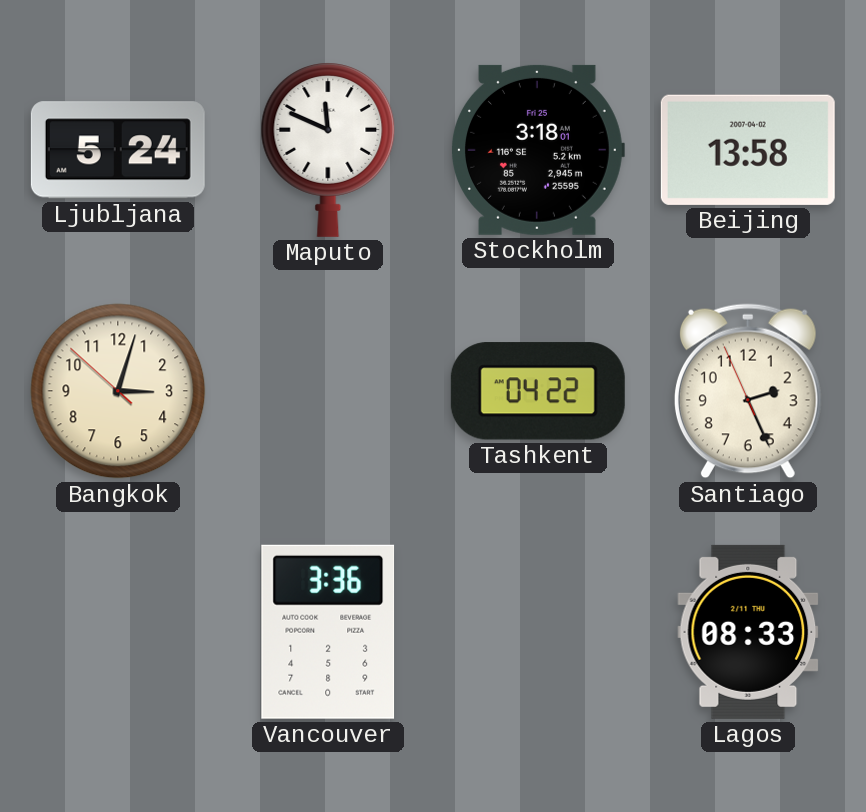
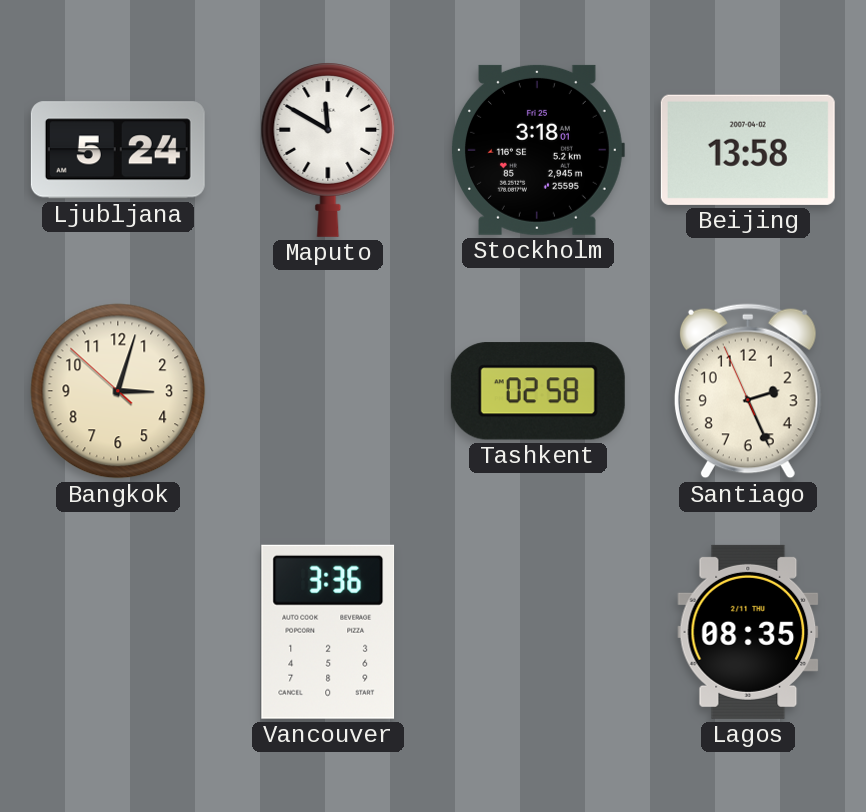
Maputo: 11:49 -> 11:50 (328, 150)
Tashkent: 04:22 -> 02:58 (538, 391)
Lagos: 08:33 -> 08:35 (748, 632)
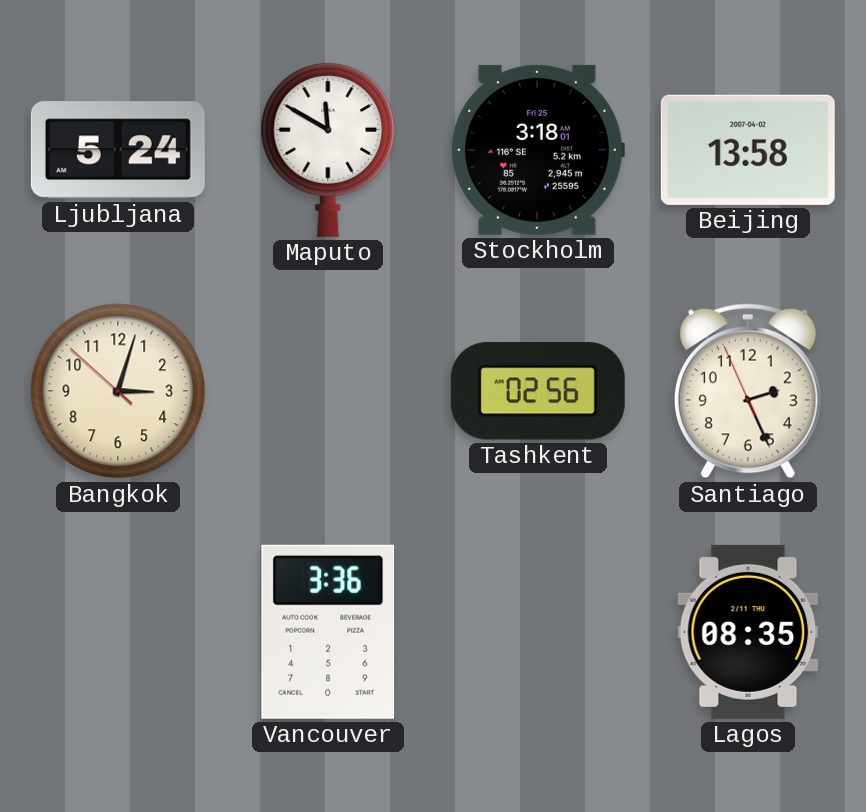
Tashkent: 02:58 -> 02:56 (538, 391)
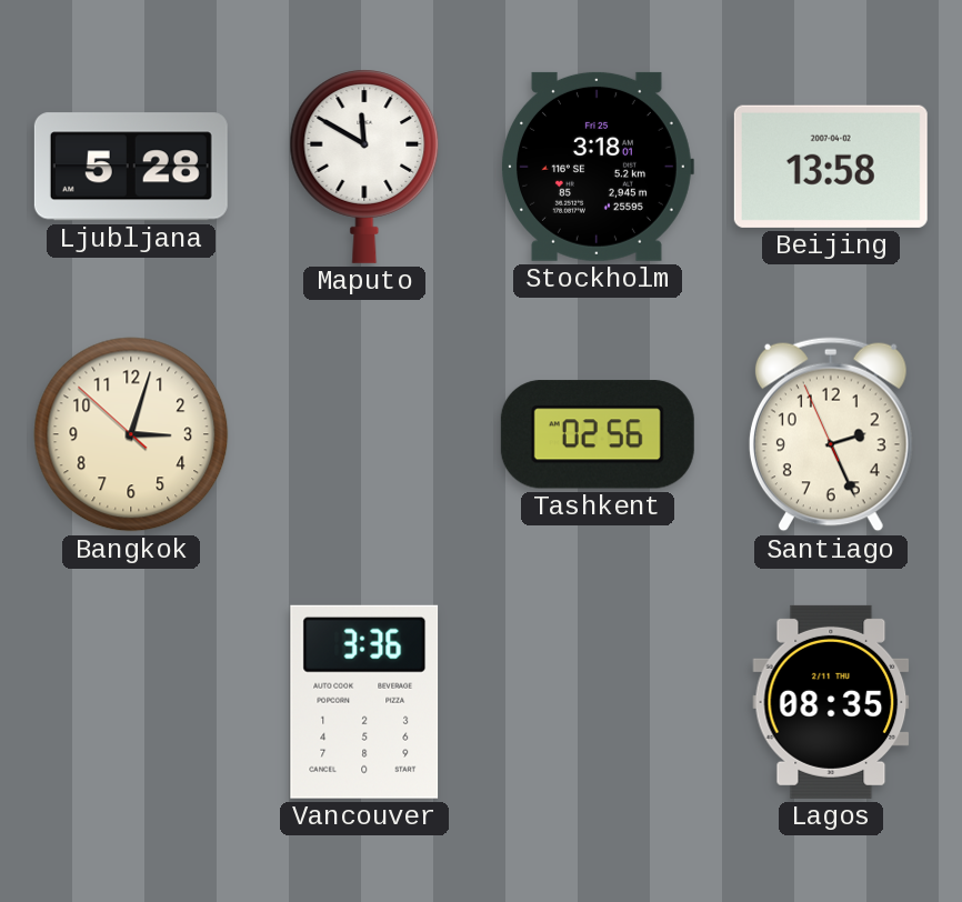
Ljubljana: 5:24 -> 5:28 (131, 167)
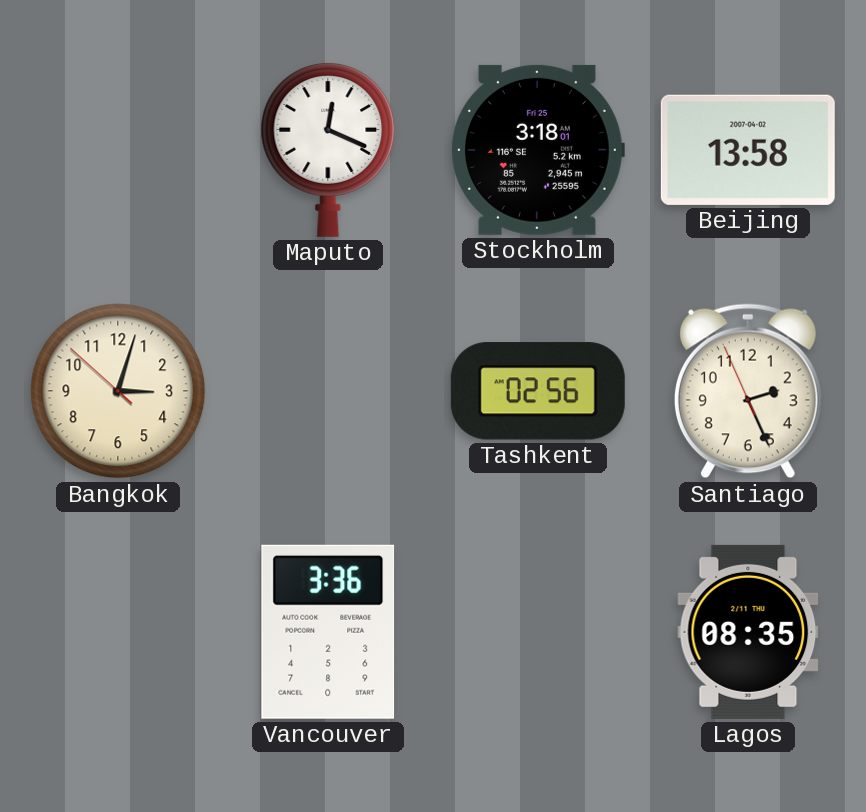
Ljubljana: 5:28 -> none (131, 167)
Maputo: 11:50 -> 12:19 (328, 150)
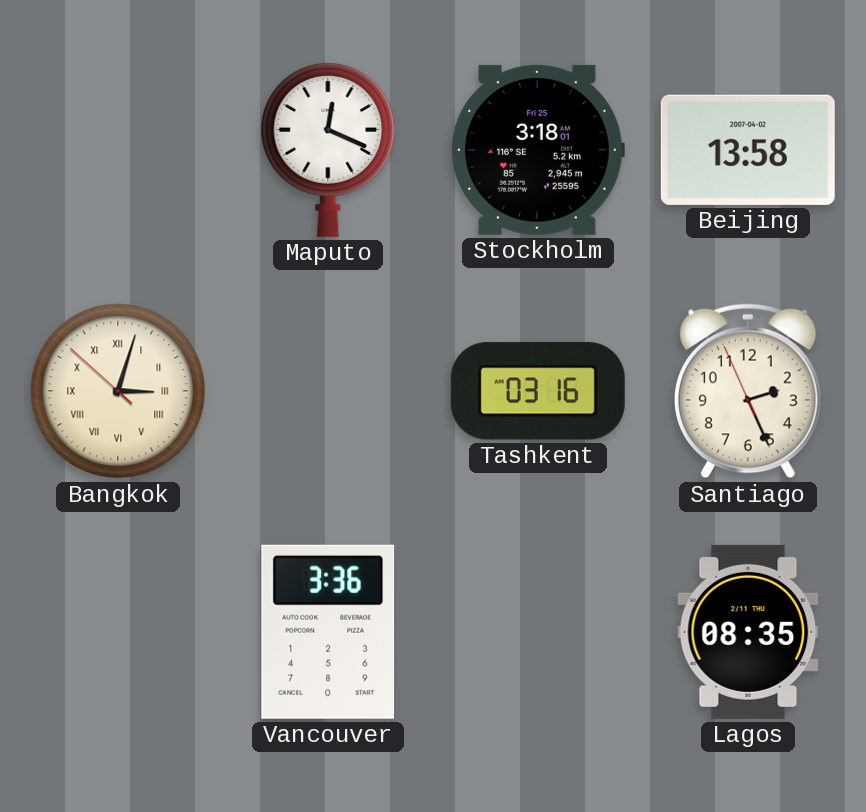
Bangkok numerals: Arabic -> Roman (118, 391)
Tashkent: 02:56 -> 03:16 (538, 391)
